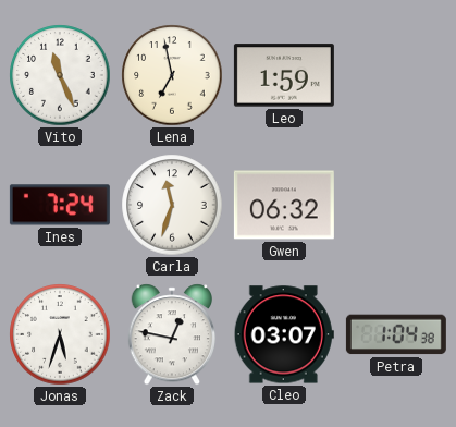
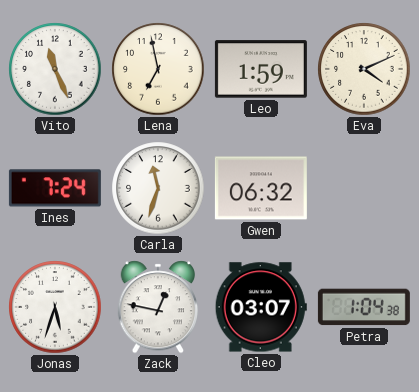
Eva: none -> 4:11 (364, 69)
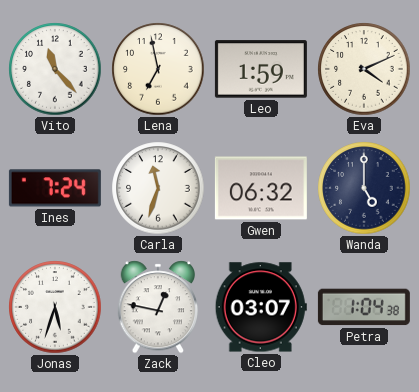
Vito: 11:26 -> 11:23 (55, 69)
Wanda: none -> 5:00 (364, 188)
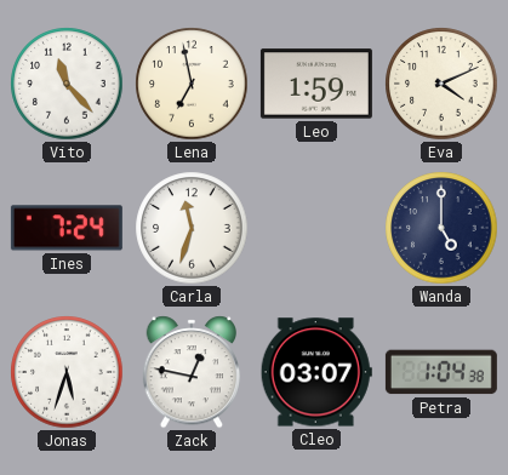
Gwen: 06:32 -> none (261, 188)
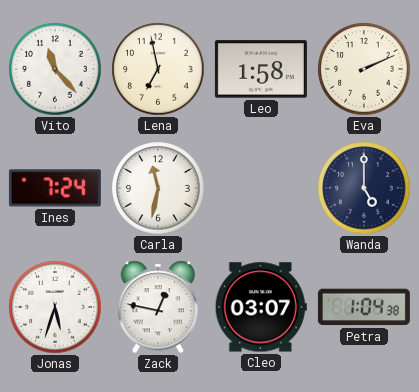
Leo: 1:59 -> 1:58 (261, 69)
Eva: 4:11 -> 2:11 (364, 69)
Carla: 11:33 -> 11:32 (158, 188)
